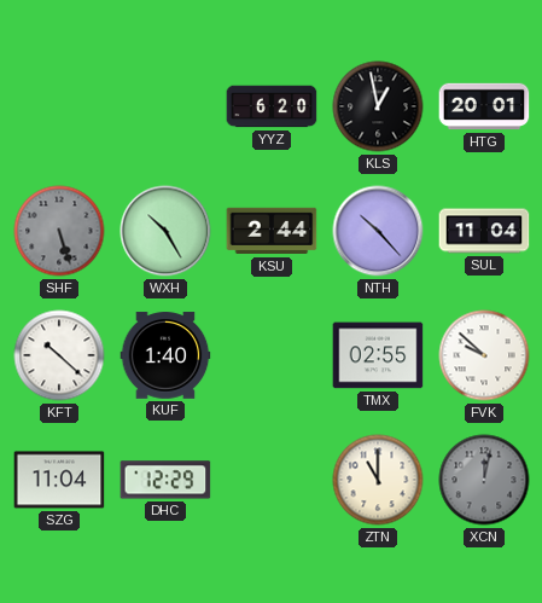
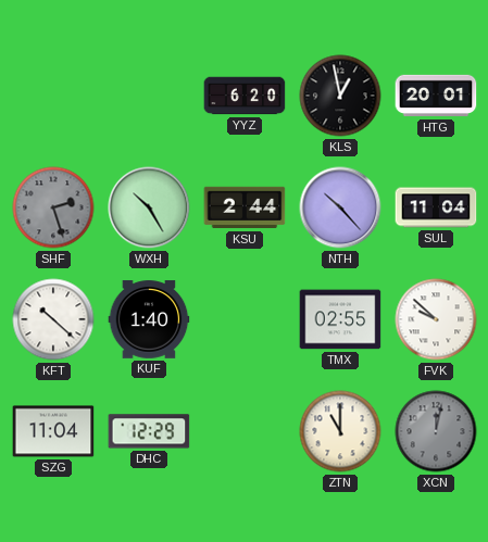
SHF: 5:27 -> 2:27 (53, 207)
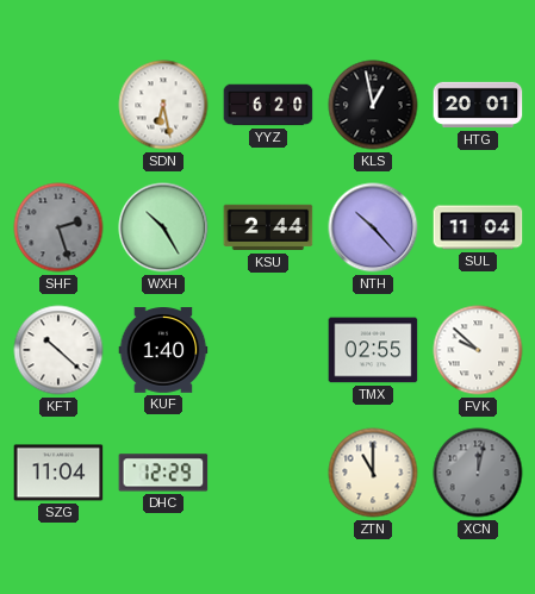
SDN: none -> 6:28 (163, 105)
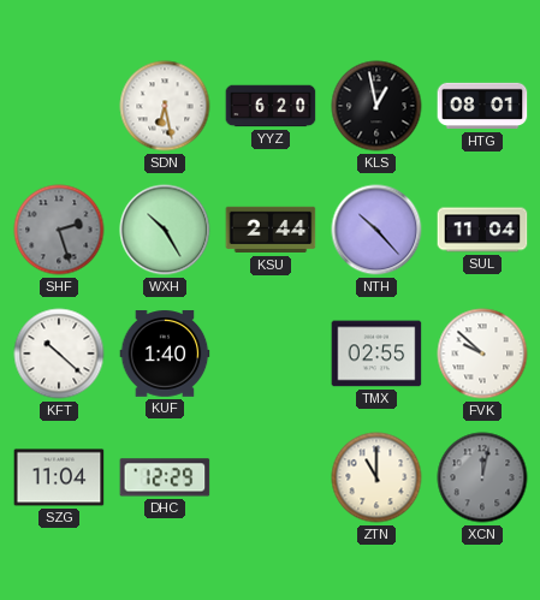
HTG: 20:01 -> 08:01 (482, 106)
